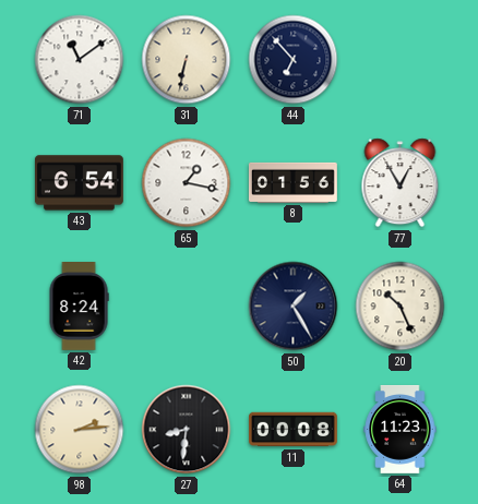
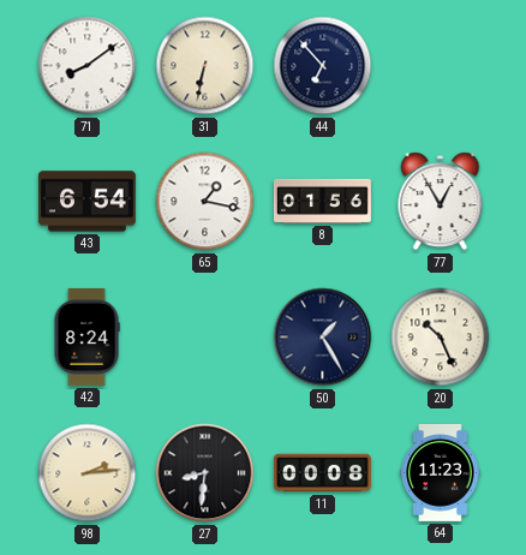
71: 11:09 -> 8:09 (88, 66)
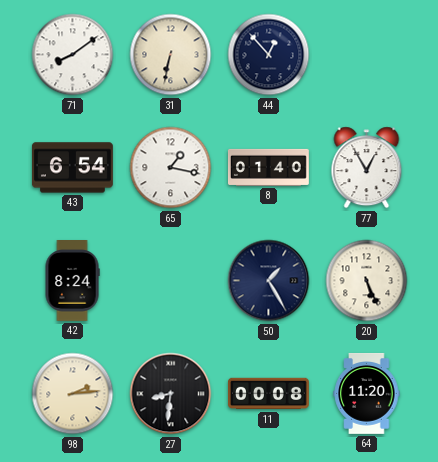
44: 6:53 -> 12:53 (269, 55)
8: 01:56 -> 01:40 (269, 167)
20: 10:26 -> 5:26 (367, 281)
64: 11:23 -> 11:20 (367, 393)
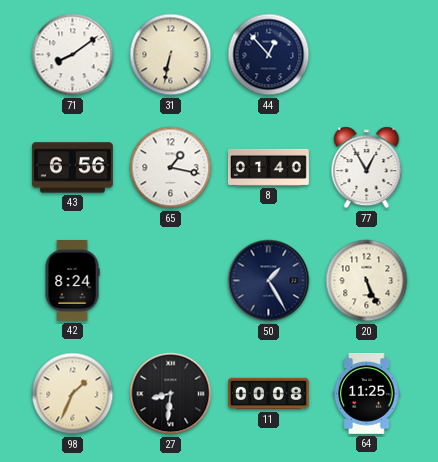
43: 6:54 -> 6:56 (72, 168)
98: 2:14 -> 1:34 (73, 394)
64: 11:20 -> 11:25 (367, 393)
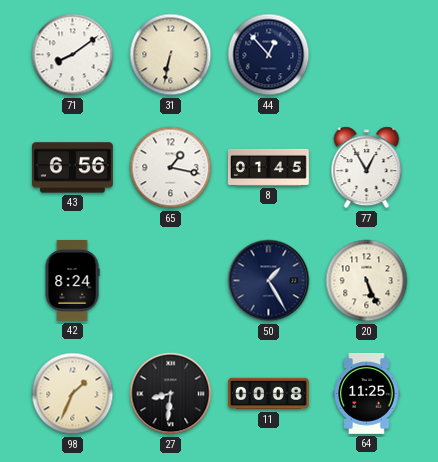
8: 01:40 -> 01:45 (269, 167)
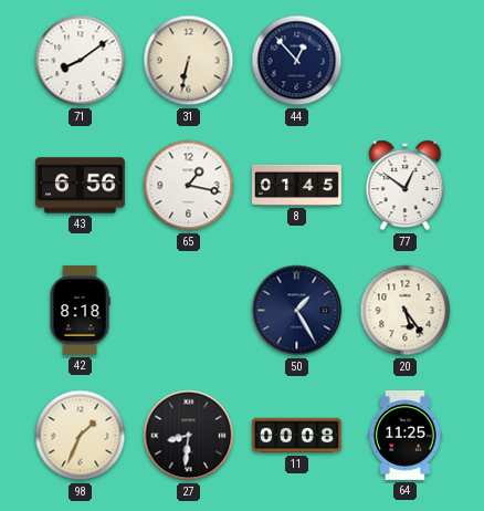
77: 12:55 -> 12:51 (406, 186)
42: 8:24 -> 8:18 (80, 311)
20: 5:26 -> 5:24 (406, 311)
